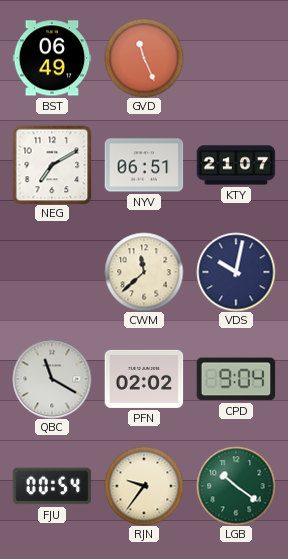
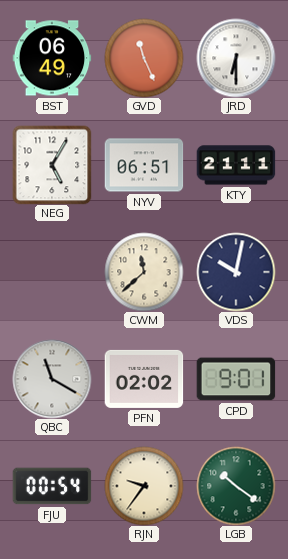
JRD: none -> 6:30 (236, 58)
NEG: 7:10 -> 5:05 (52, 165)
KTY: 21:07 -> 21:11 (236, 165)
CPD: 9:04 -> 9:01 (236, 379)
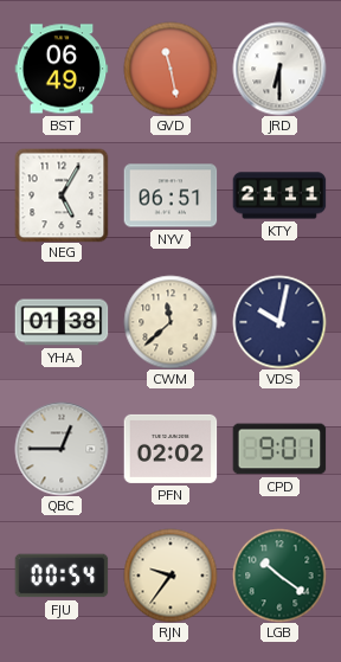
GVD: 11:26 -> 11:28 (170, 69)
YHA: none -> 01:38 (62, 322)
QBC: 11:20 -> 12:45 (62, 449)
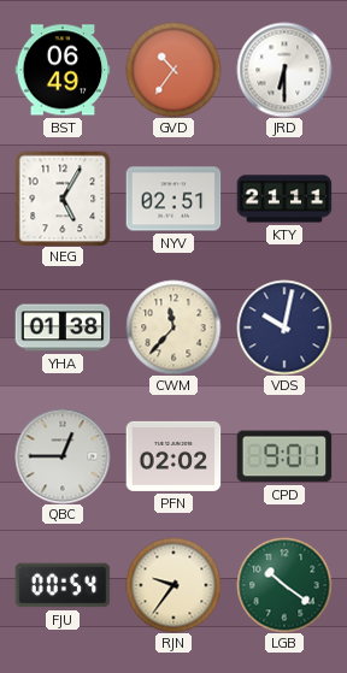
GVD: 11:28 -> 10:36 (173, 70)
NYV: 06:51 -> 02:51 (173, 199)
CWM: 11:38 -> 11:37 (173, 327)
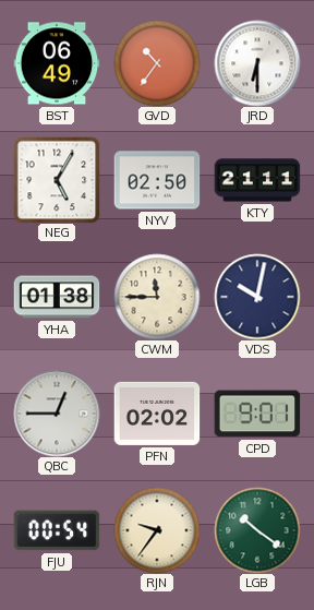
NYV: 02:51 -> 02:50 (157, 180)
CWM: 11:37 -> 11:45 (157, 297)
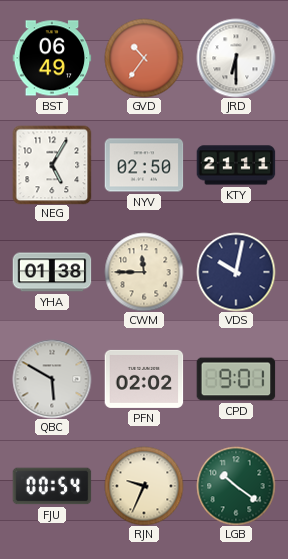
QBC: 12:45 -> 5:50 (52, 379)
RJN: 9:36 -> 9:34 (144, 486)
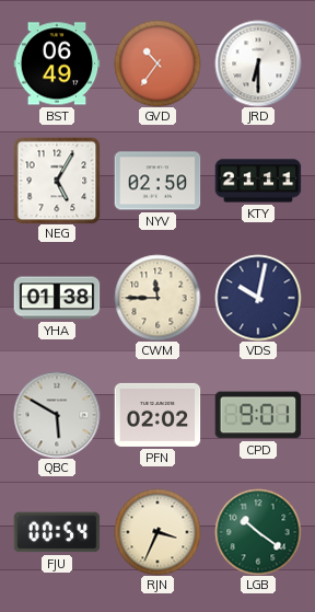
RJN: 9:34 -> 3:34 (157, 532)
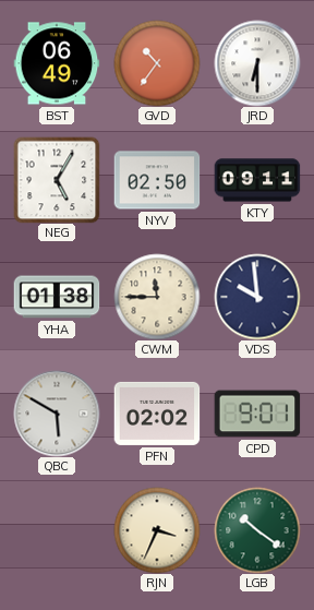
KTY: 21:11 -> 09:11 (257, 180)
VDS: 10:02 -> 9:59 (257, 297)
FJU: 00:54 -> none (57, 532)
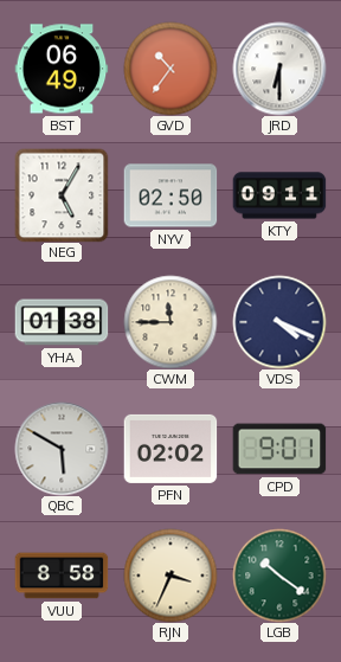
VDS: 9:59 -> 4:19 (279, 322)
VUU: none -> 8:58 (62, 576)
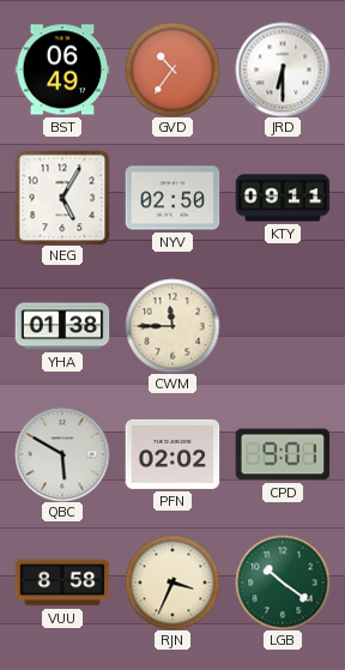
VDS: 4:19 -> none (279, 322)
